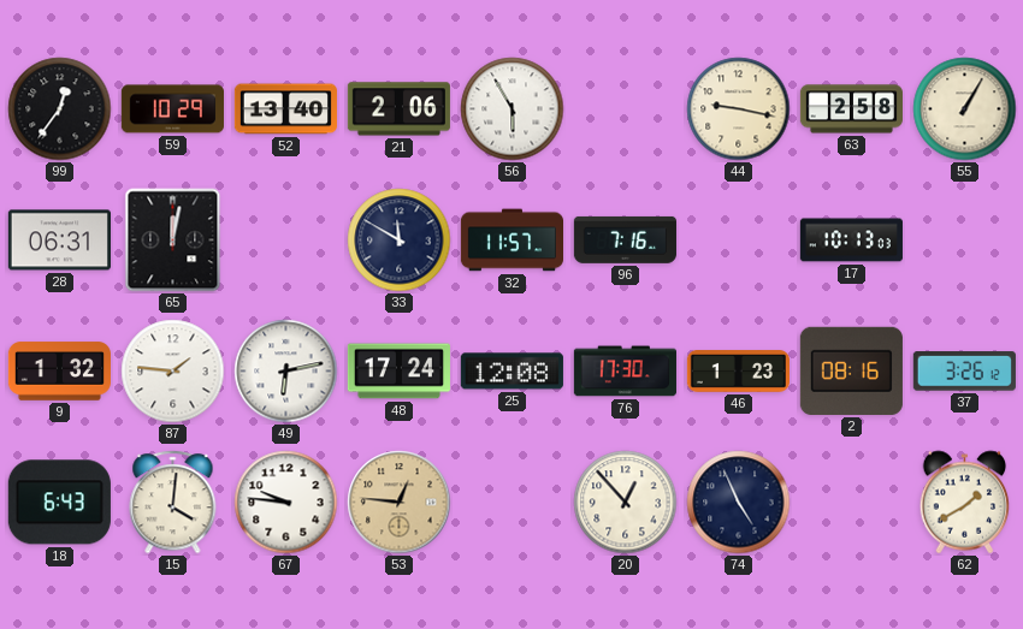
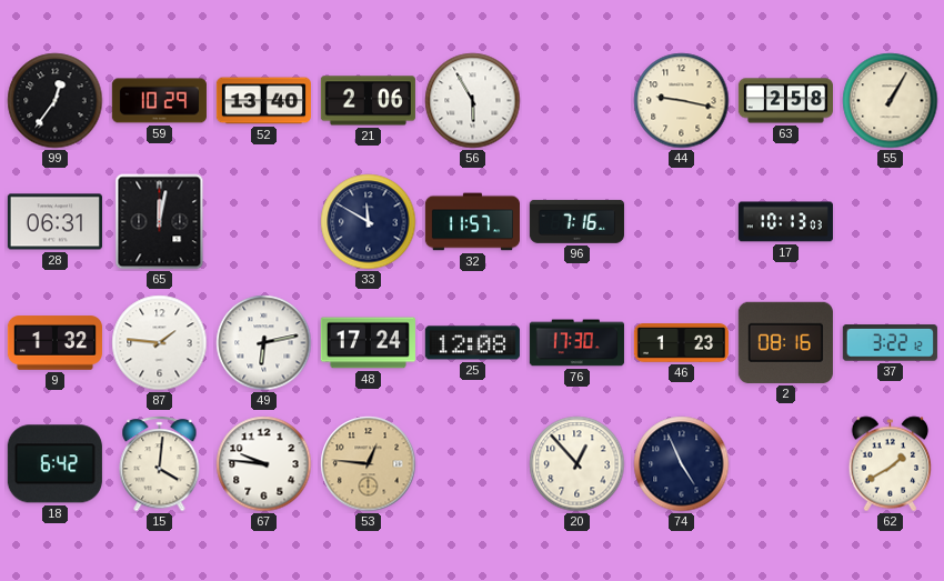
37: 3:26 -> 3:22 (890, 343)
18: 6:43 -> 6:42 (54, 464)
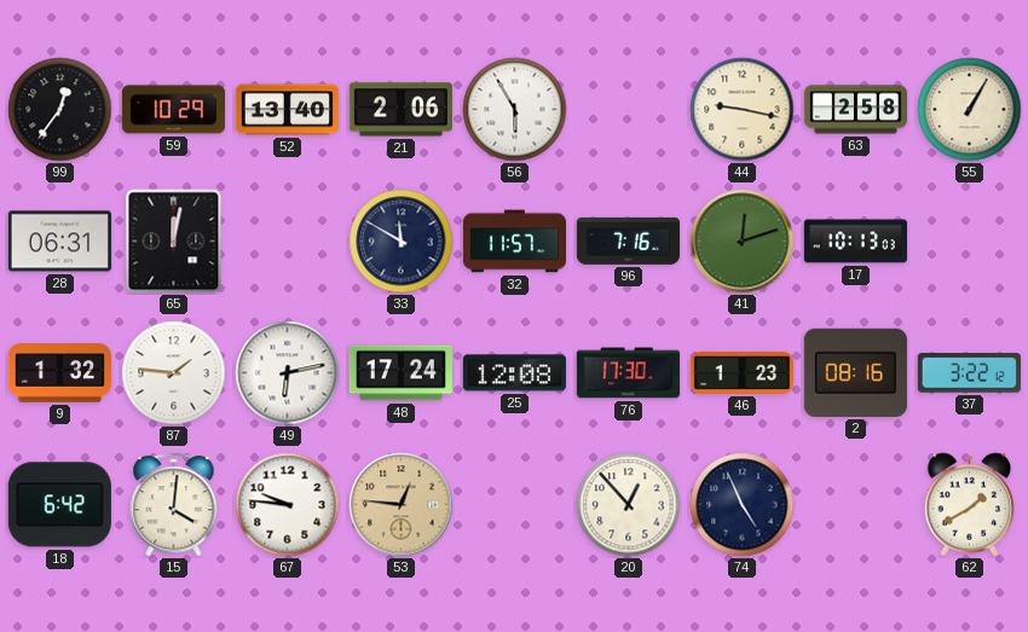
41: none -> 12:12 (743, 242)
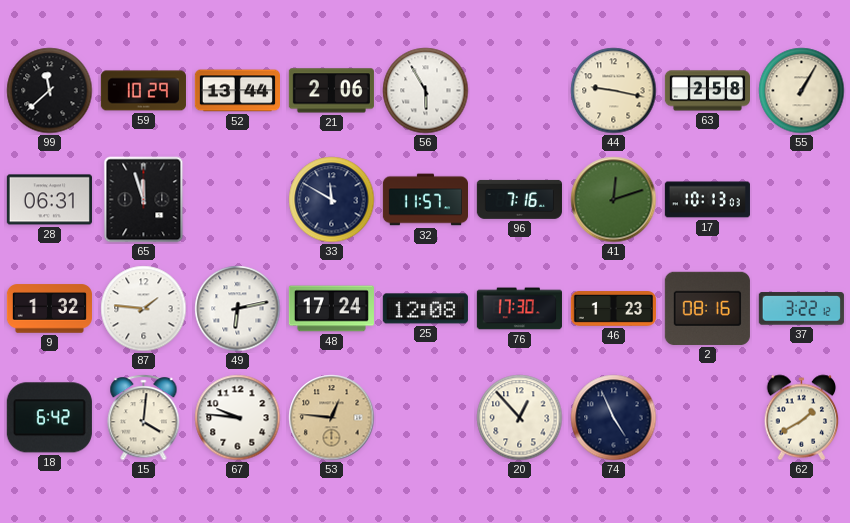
99: 12:36 -> 11:38 (50, 91)
52: 13:40 -> 13:44 (237, 91)
65: 12:02 -> 11:57 (144, 200)
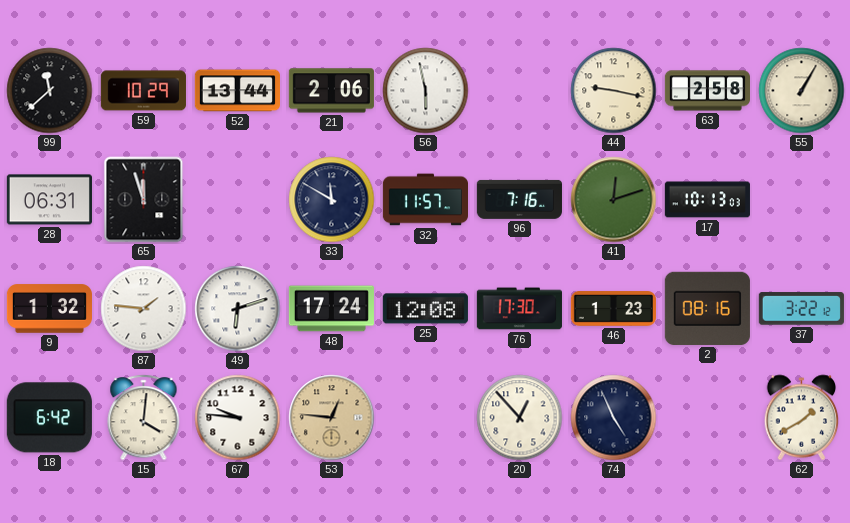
56: 5:55 -> 5:58 (426, 91)
49: 6:13 -> 6:12 (238, 309)
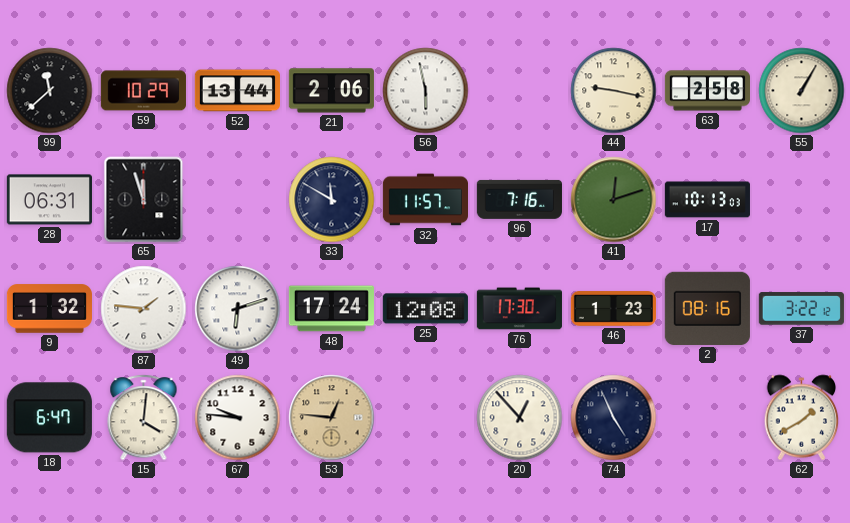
18: 6:42 -> 6:47 (49, 418)
